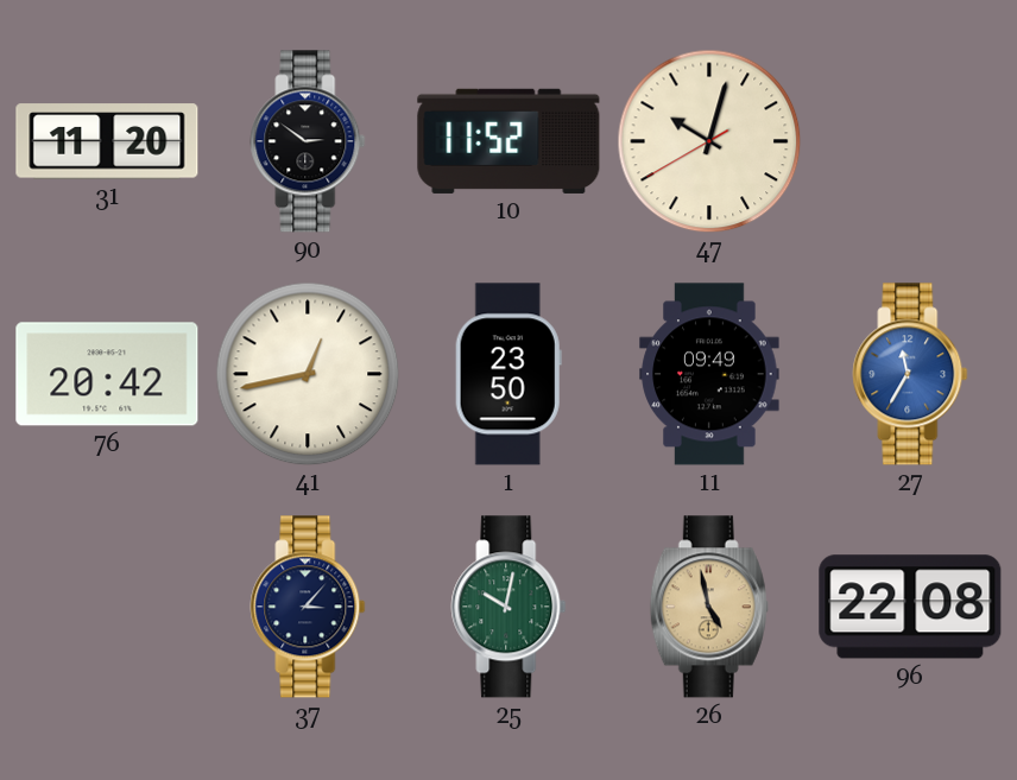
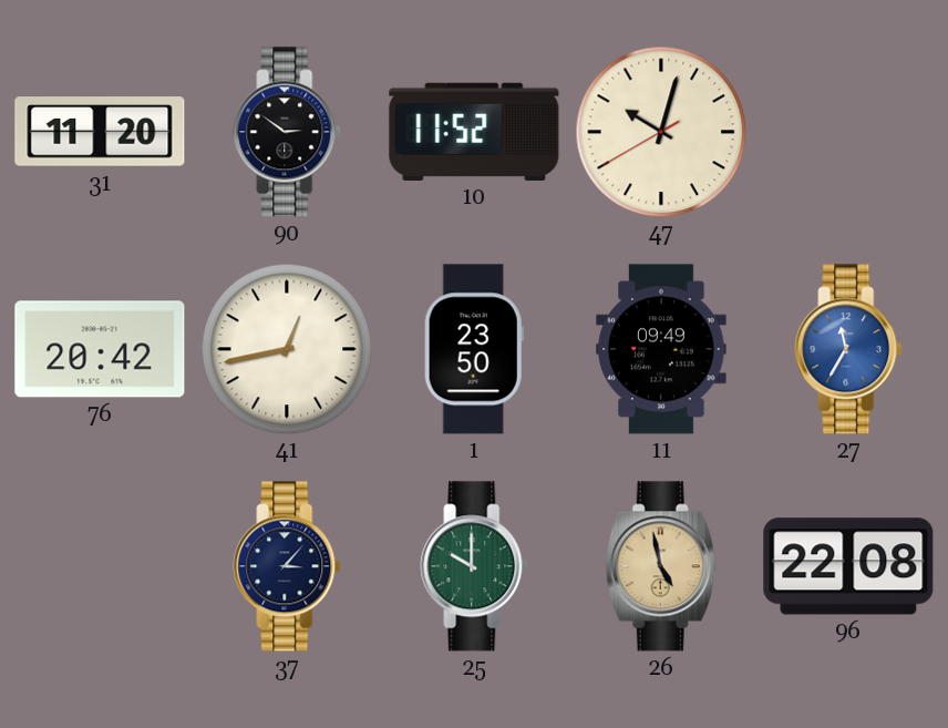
25: 10:02 -> 10:00 (474, 566)
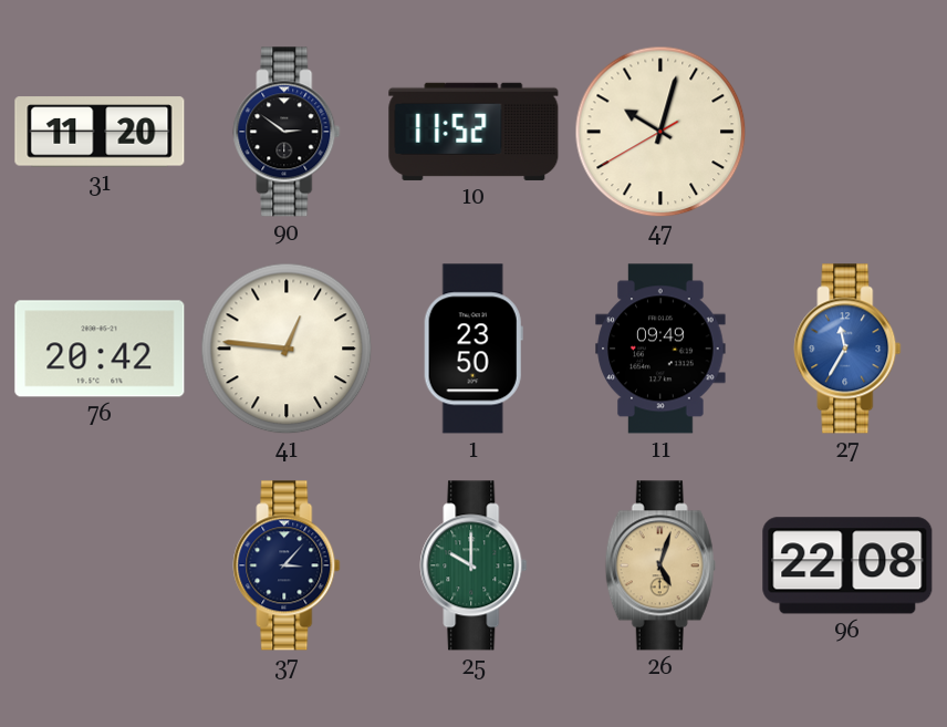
41: 12:43 -> 12:46 (287, 349)
26: 4:58 -> 5:03 (660, 565)
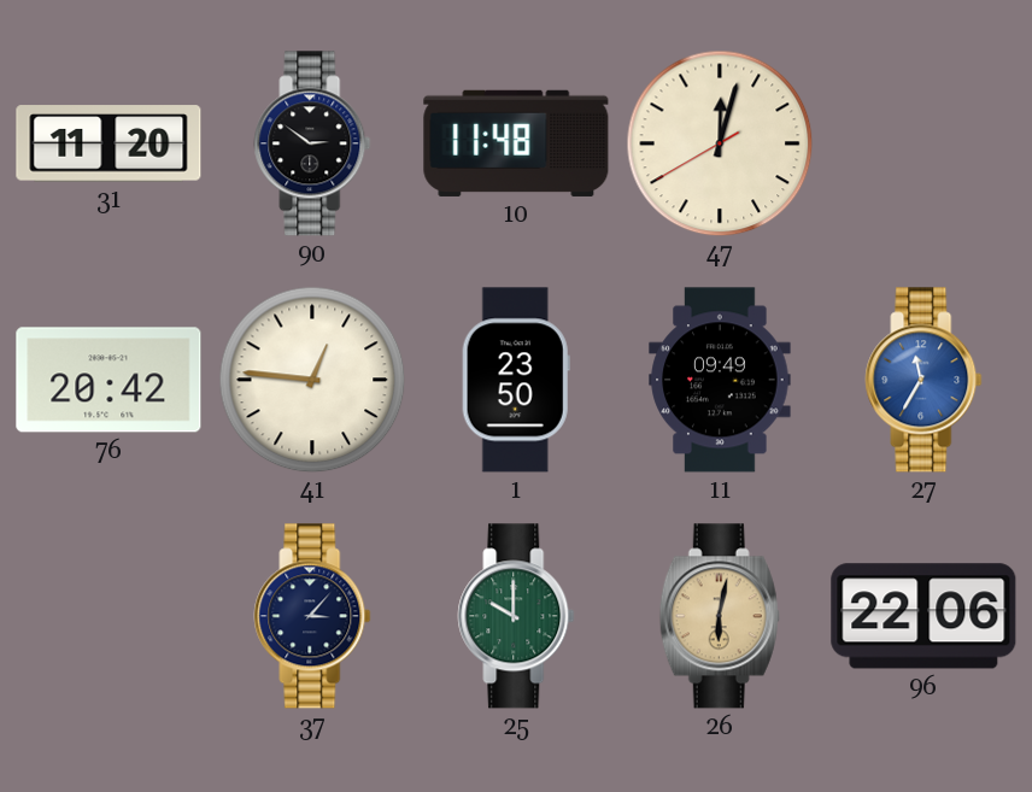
10: 11:52 -> 11:48 (516, 143)
47: 10:02 -> 12:02 (720, 143)
26: 5:03 -> 6:02 (720, 616)
96: 22:08 -> 22:06 (923, 616)
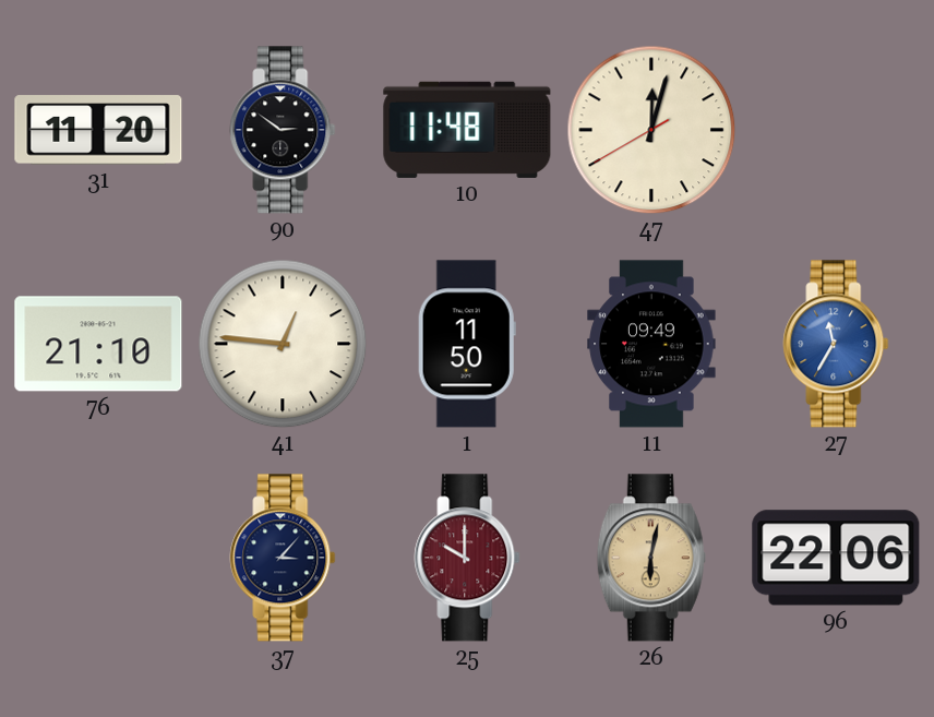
76: 20:42 -> 21:10 (98, 344)
1: 23:50 -> 11:50 (467, 344)
25 dial: green -> burgundy (467, 558)
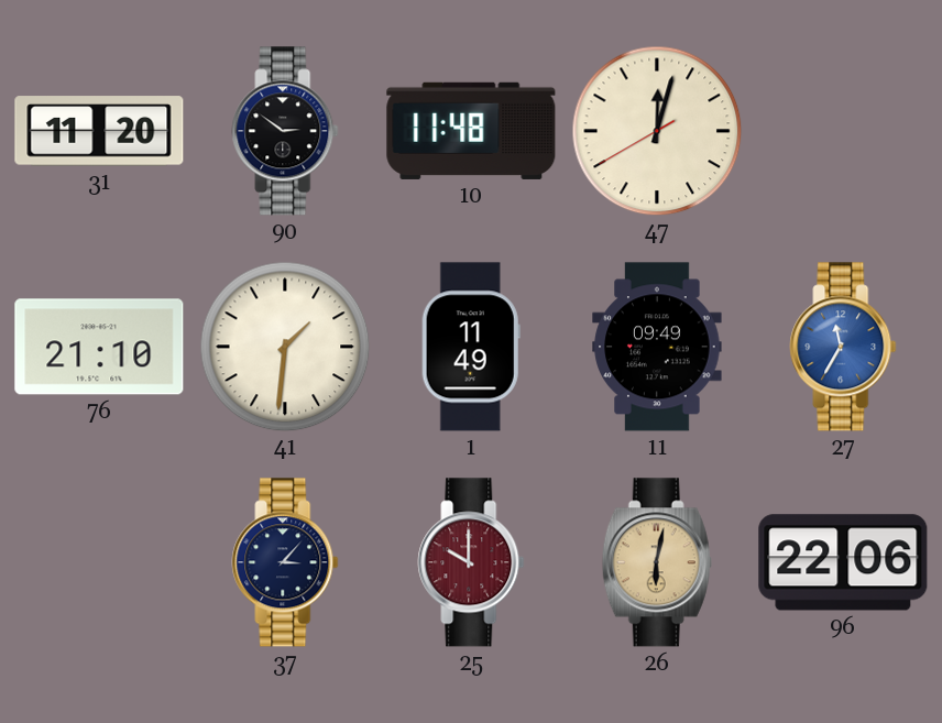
41: 12:46 -> 1:31 (285, 347)
1: 11:50 -> 11:49 (471, 347)
